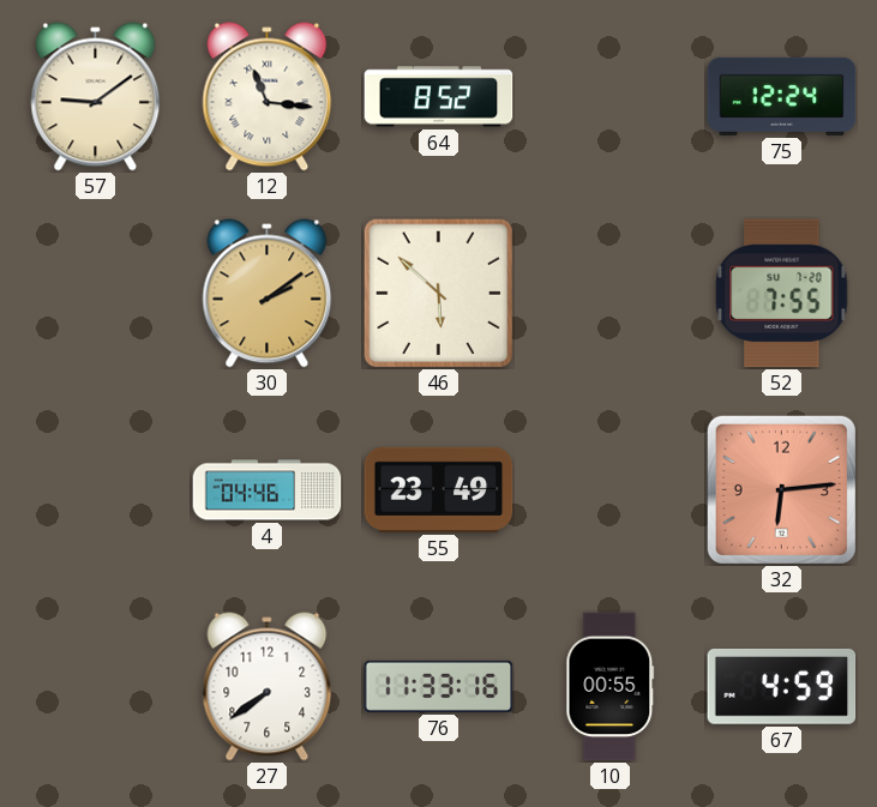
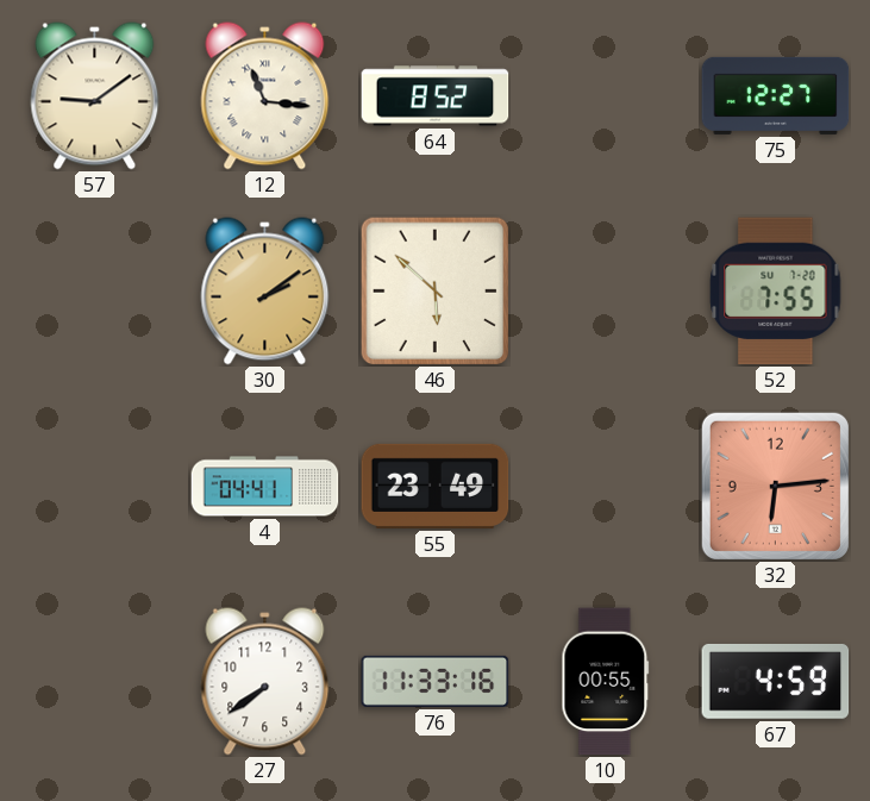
75: 12:24 -> 12:27 (776, 95)
4: 04:46 -> 04:41 (265, 487)
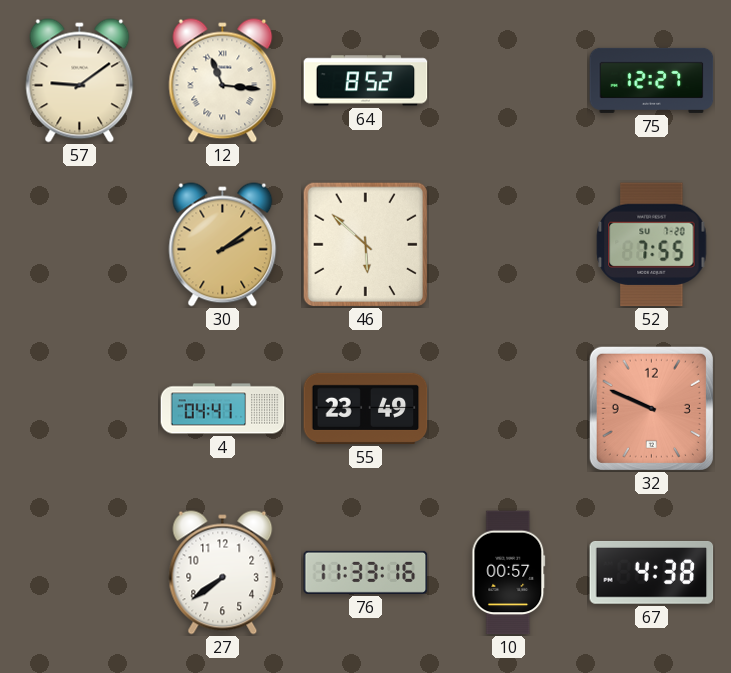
32: 6:14 -> 9:49 (651, 408)
10: 00:55 -> 00:57 (509, 573)
67: 4:59 -> 4:38 (652, 572)
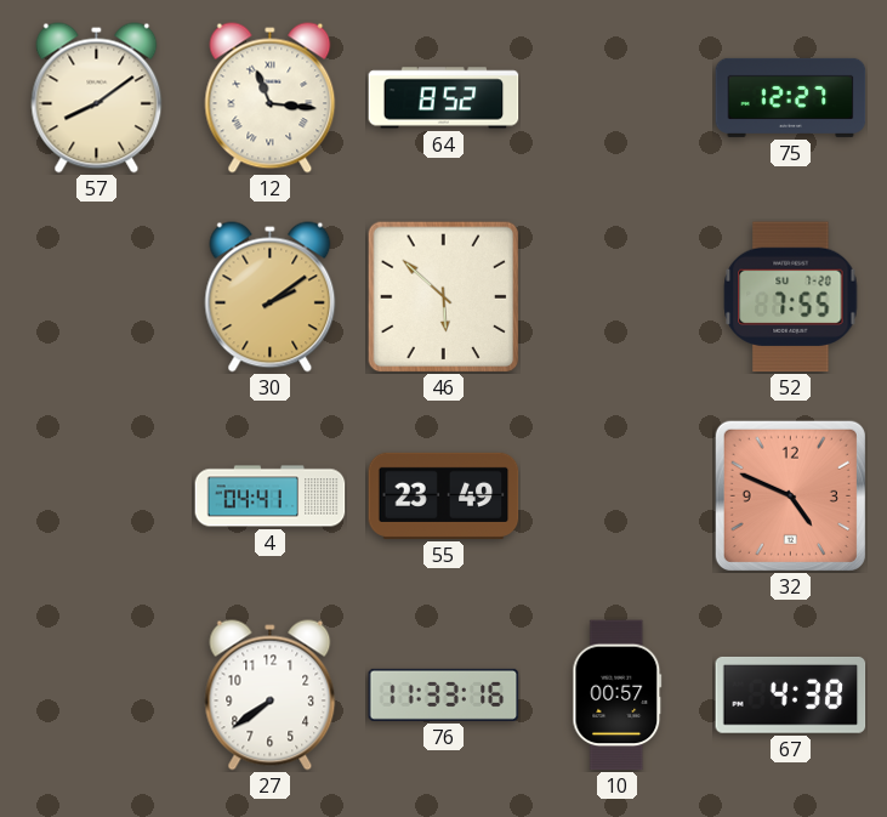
57: 9:09 -> 8:09 (97, 98)
32: 9:49 -> 4:49 (790, 495)
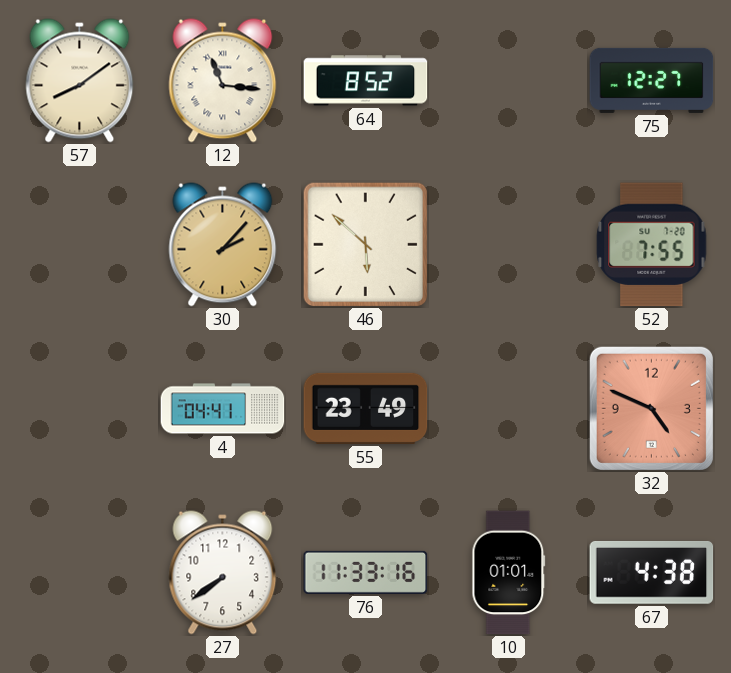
30: 2:09 -> 2:07 (223, 245)
10: 00:57 -> 01:01 (509, 573)
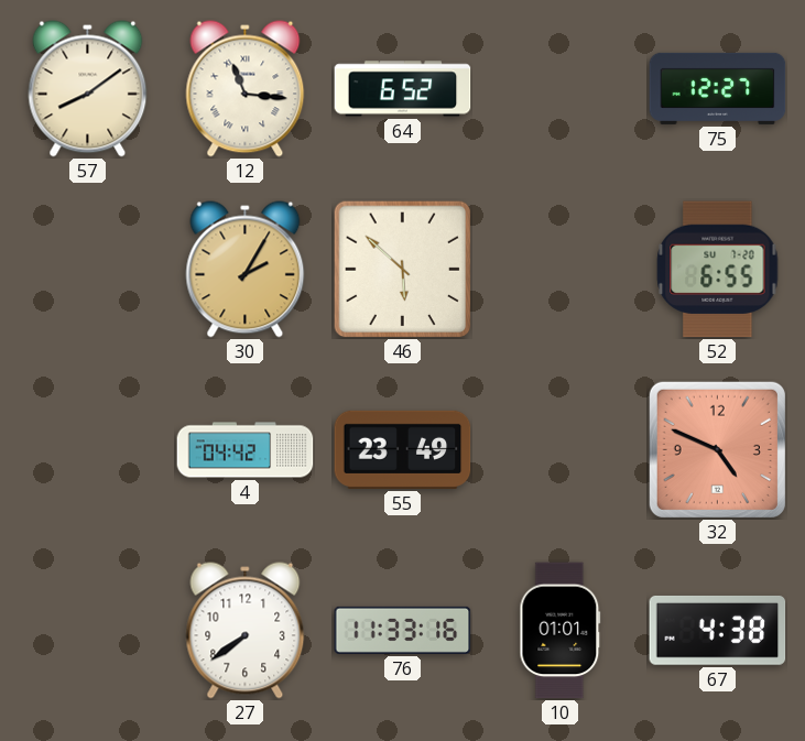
64: 8:52 -> 6:52 (403, 89)
30: 2:07 -> 2:05 (246, 270)
52: 7:55 -> 6:55 (718, 270)
4: 04:41 -> 04:42 (246, 450)
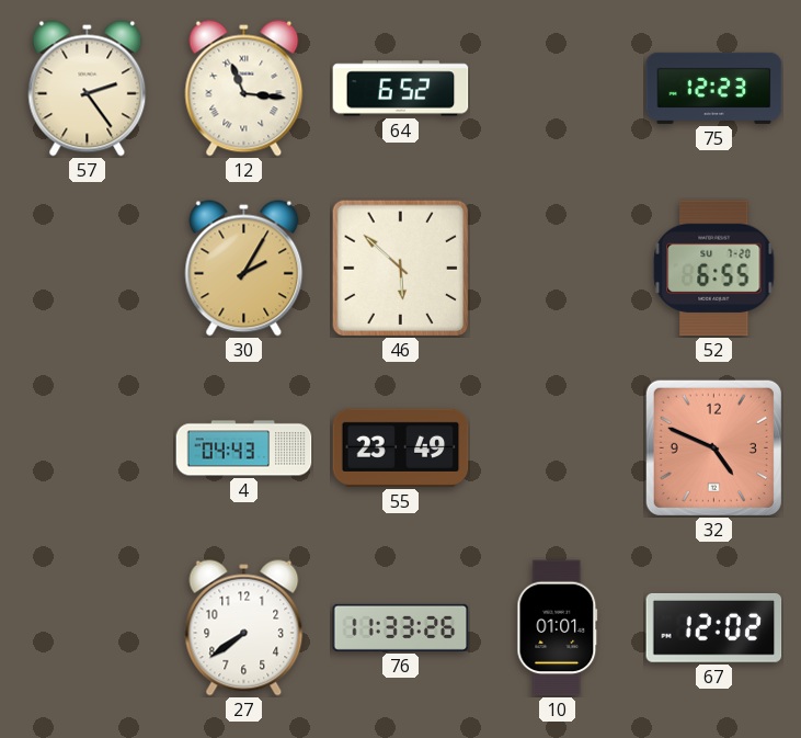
57: 8:09 -> 2:24 (88, 89)
75: 12:27 -> 12:23 (714, 88)
4: 04:42 -> 04:43 (244, 449)
76: 11:33:16 -> 11:33:26 (401, 627)
67: 4:38 -> 12:02 (714, 627)
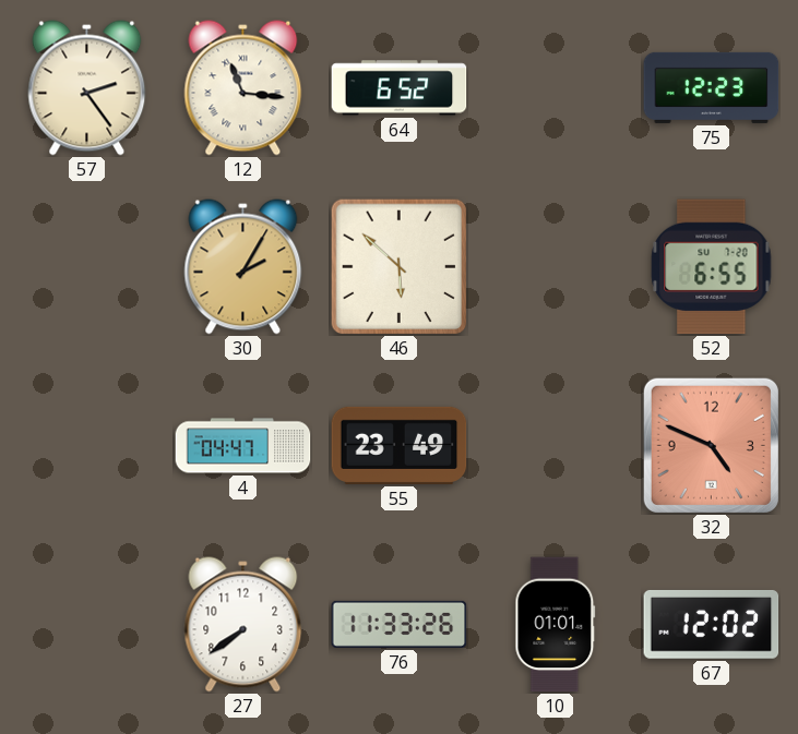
4: 04:43 -> 04:47 (243, 446)
